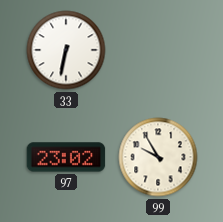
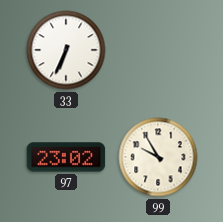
33: 6:32 -> 6:34 (66, 50)
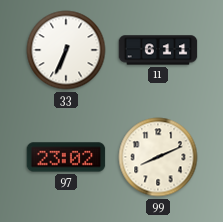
11: none -> 6:11 (158, 50)
99: 9:55 -> 8:11 (158, 157)
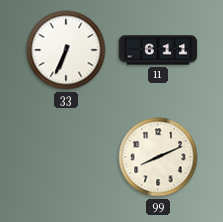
97: 23:02 -> none (66, 157)
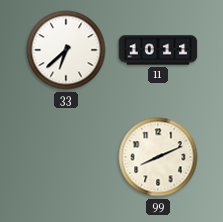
33: 6:34 -> 6:38 (66, 50)
11: 6:11 -> 10:11 (158, 50)
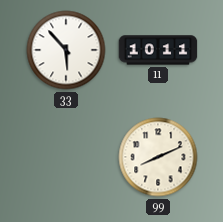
33: 6:38 -> 5:53 (66, 50)
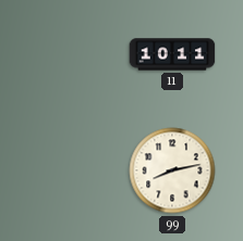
33: 5:53 -> none (66, 50)
99: 8:11 -> 8:13 (172, 170)
